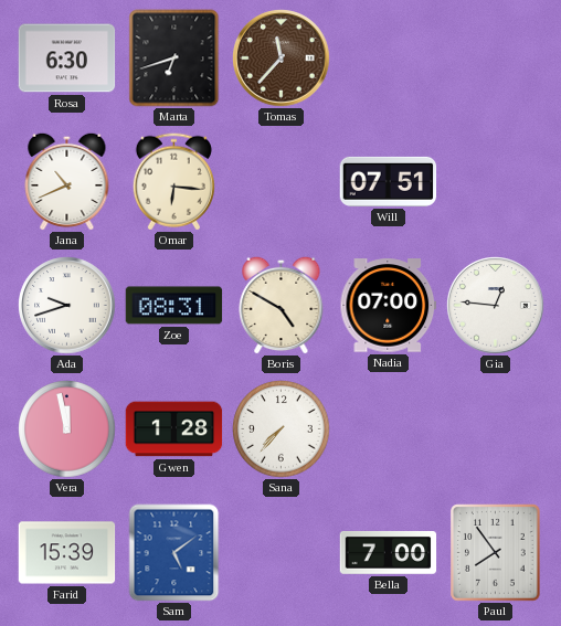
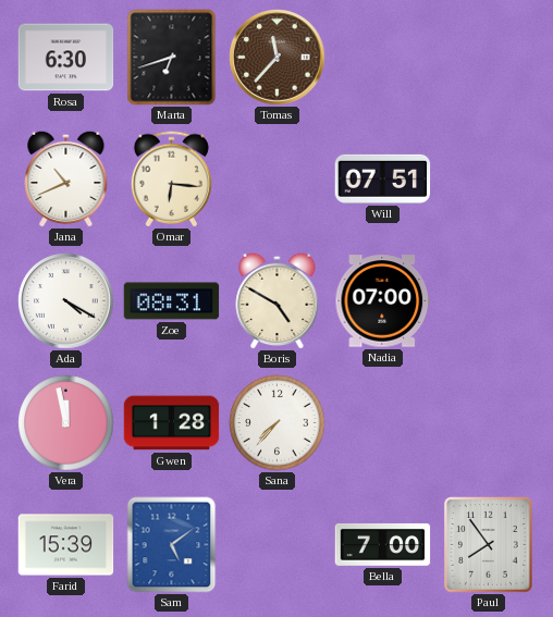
Ada: 9:42 -> 4:20 (66, 301)
Gia: 12:46 -> none (496, 306)
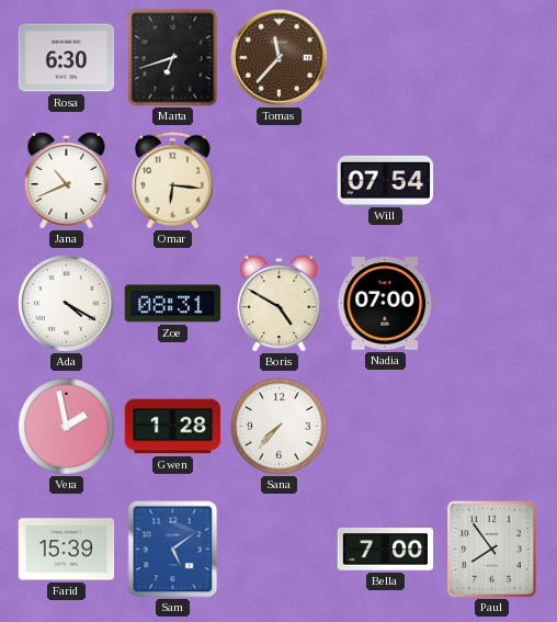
Will: 07:51 -> 07:54 (386, 180)
Vera: 11:58 -> 1:58 (67, 427)
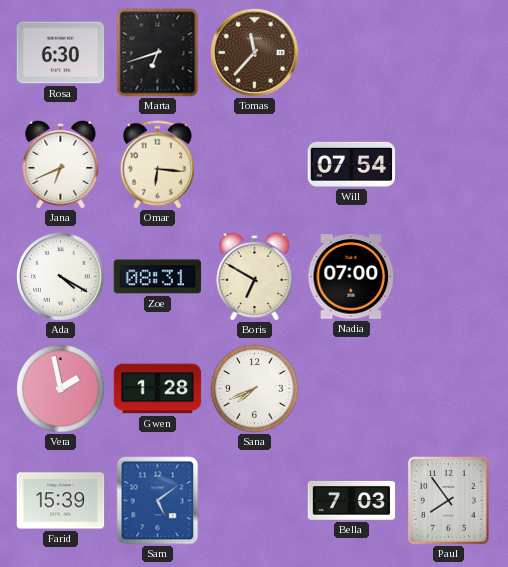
Jana: 10:41 -> 6:41 (61, 164)
Boris: 4:50 -> 6:50 (255, 276)
Sana: 7:37 -> 7:41 (255, 389)
Bella: 7:00 -> 7:03 (352, 500)
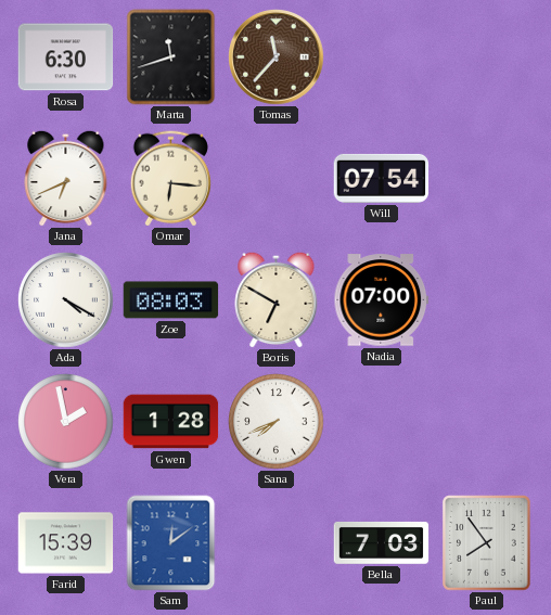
Marta: 6:42 -> 11:42 (171, 57)
Zoe: 08:31 -> 08:03 (171, 300)
Sam: 5:09 -> 12:09 (171, 543)
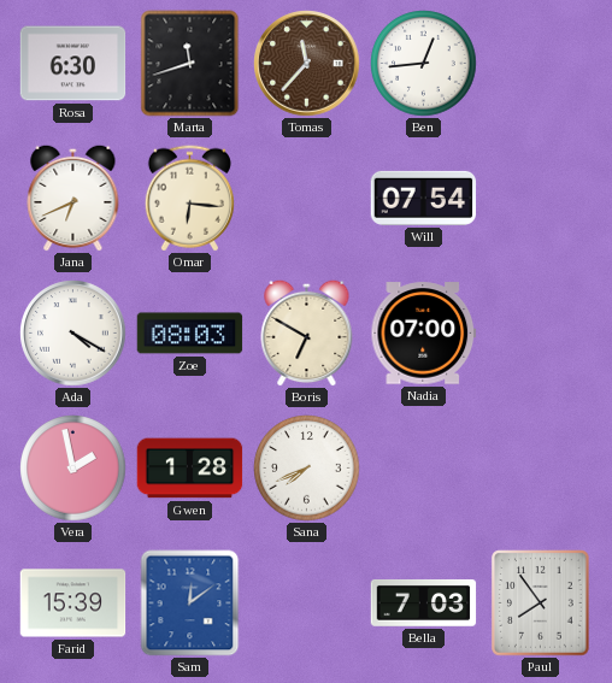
Ben: none -> 12:44 (424, 64)
